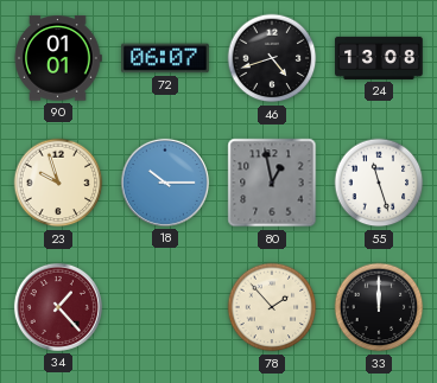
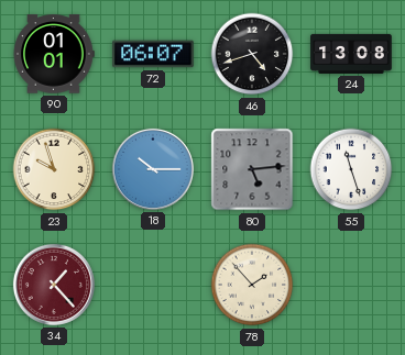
80: 12:58 -> 5:14 (252, 169)
33: 12:00 -> none (379, 307)
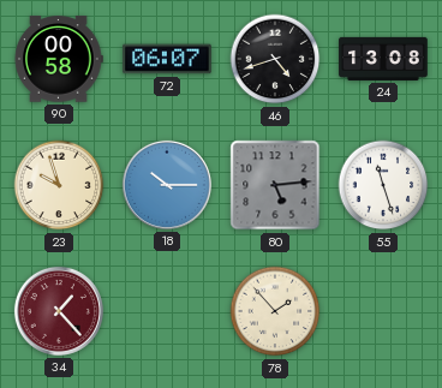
90: 01:01 -> 00:58 (59, 59)
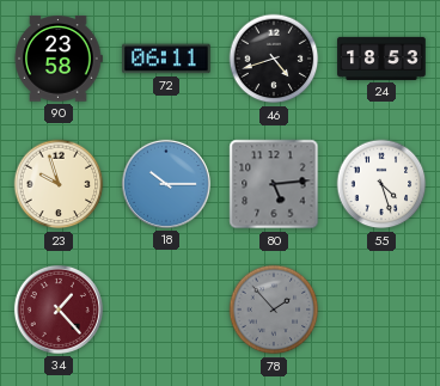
90: 00:58 -> 23:58 (59, 59)
72: 06:07 -> 06:11 (166, 59)
24: 13:08 -> 18:53 (381, 59)
55: 11:27 -> 4:27 (381, 184)
78 dial: cream -> grey (274, 310)
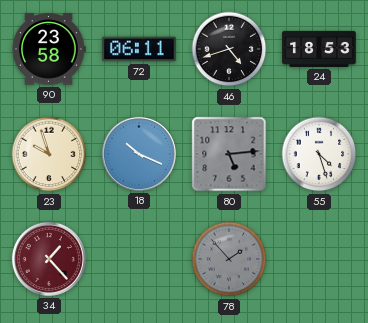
18: 10:15 -> 10:19 (139, 154)
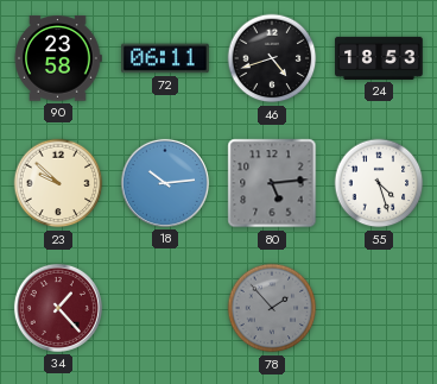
23: 9:57 -> 9:52 (58, 183)
18: 10:19 -> 10:14 (165, 183)
